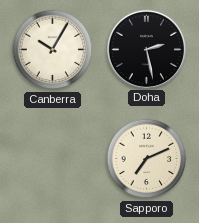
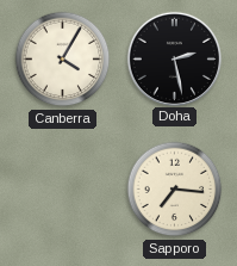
Canberra: 10:05 -> 4:05 (63, 60)
Sapporo: 7:11 -> 7:16 (175, 190)
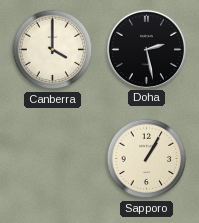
Canberra: 4:05 -> 4:00 (53, 50)
Sapporo: 7:16 -> 1:05 (147, 159)
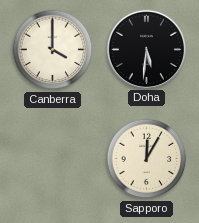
Doha: 2:28 -> 5:31 (146, 49)
Sapporo: 1:05 -> 12:05 (147, 159)
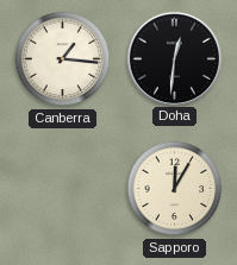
Canberra: 4:00 -> 1:16 (63, 59)
Doha: 5:31 -> 12:31 (174, 58)
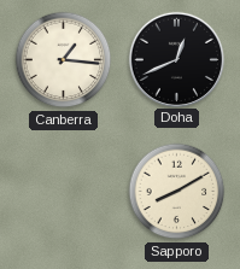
Doha: 12:31 -> 12:41 (176, 59)
Sapporo: 12:05 -> 8:10 (177, 192)
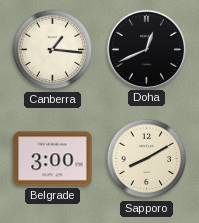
Belgrade: none -> 3:00 (53, 159)
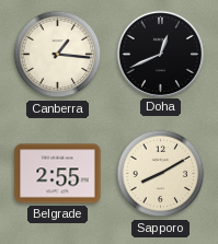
Belgrade: 3:00 -> 2:55 (58, 174)
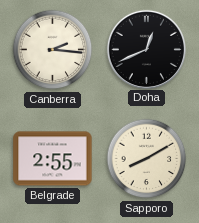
Canberra: 1:16 -> 2:16 (53, 50)
